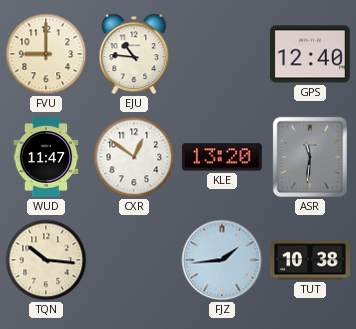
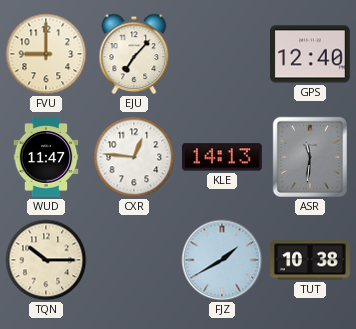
EJU: 10:46 -> 7:07 (134, 54)
CXR: 12:51 -> 12:46 (134, 157)
KLE: 13:20 -> 14:13 (222, 157)
TQN: 10:16 -> 10:15 (46, 260)
FJZ: 1:44 -> 1:40 (222, 260)
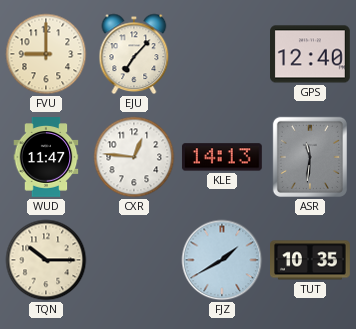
TUT: 10:38 -> 10:35 (311, 260)
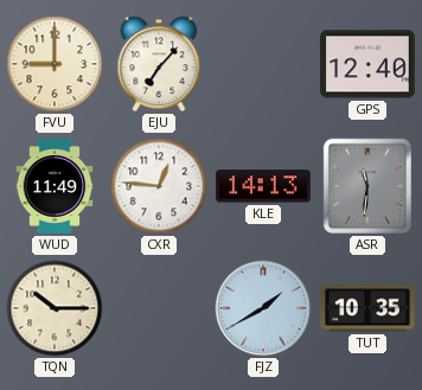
WUD: 11:47 -> 11:49 (55, 187)
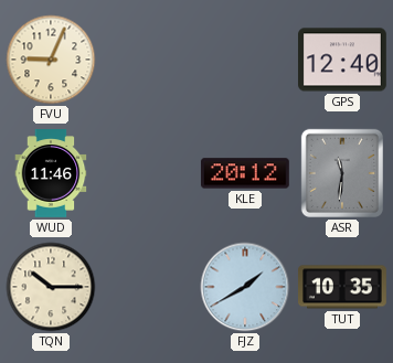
FVU: 9:00 -> 9:04 (51, 60)
EJU: 7:07 -> none (159, 64)
WUD: 11:49 -> 11:46 (51, 174)
CXR: 12:46 -> none (159, 186)
KLE: 14:13 -> 20:12 (245, 173)
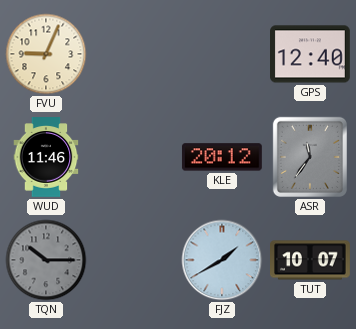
ASR: 11:31 -> 11:36 (310, 157)
TQN dial: cream -> grey (46, 260)
TUT: 10:35 -> 10:07 (311, 260)
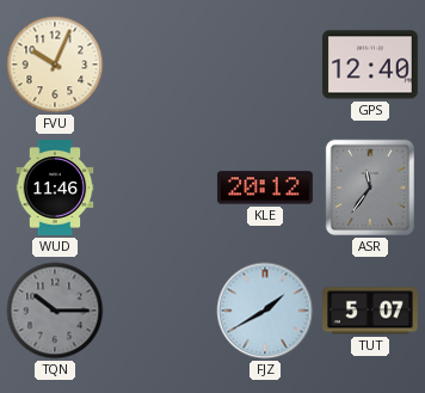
FVU: 9:04 -> 10:04 (55, 65)
TUT: 10:07 -> 5:07 (371, 311)
